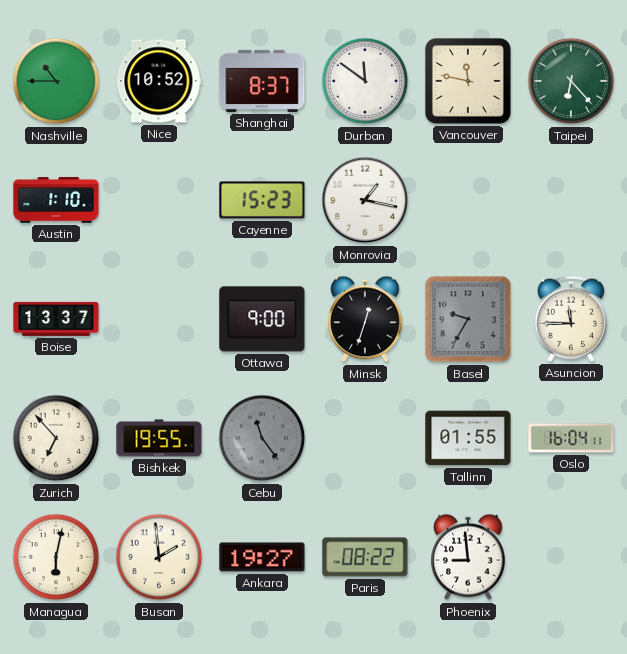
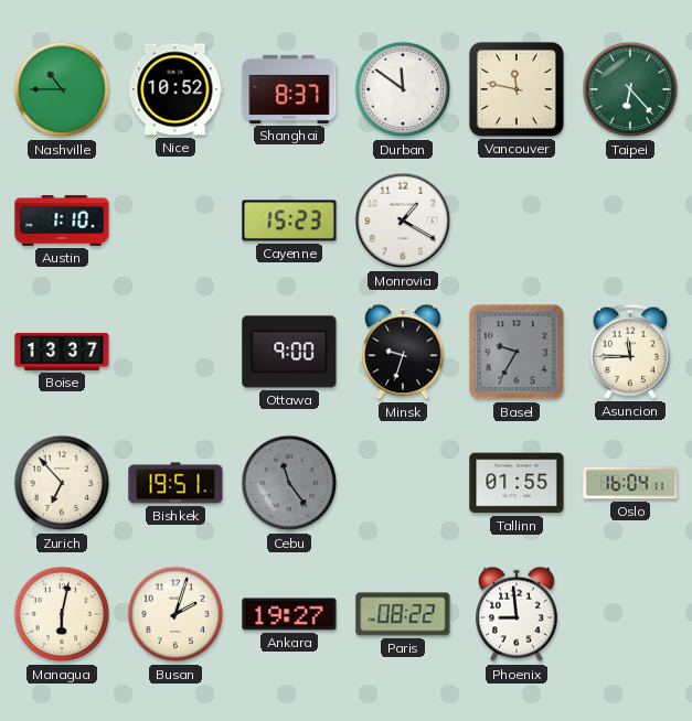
Monrovia: 1:17 -> 1:20 (403, 220)
Minsk: 12:33 -> 9:33 (403, 352)
Bishkek: 19:55 -> 19:51 (175, 483)
Busan: 1:59 -> 2:03 (175, 614)
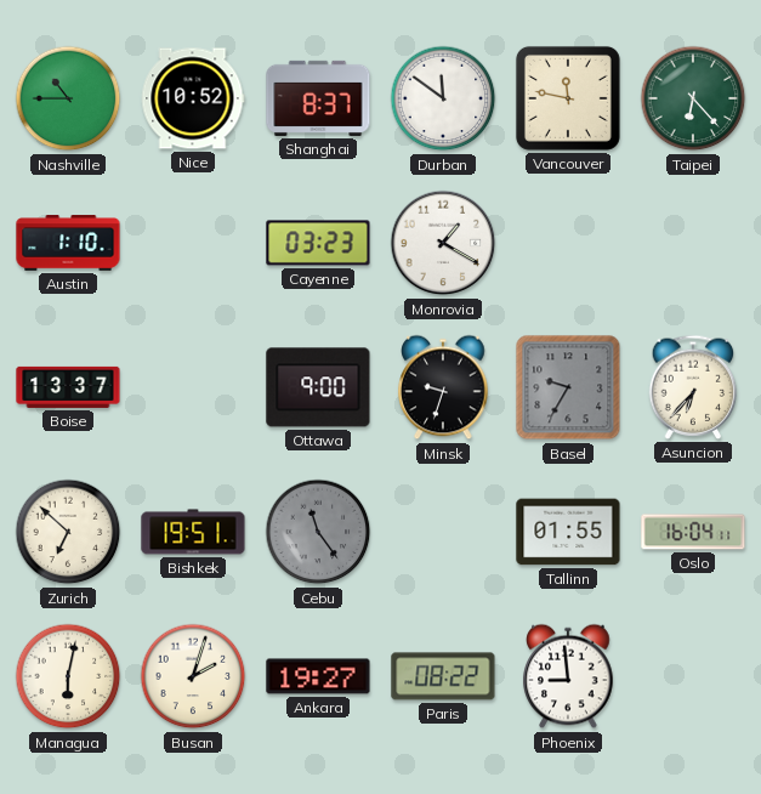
Cayenne: 15:23 -> 03:23 (318, 243)
Asuncion: 11:45 -> 6:37 (693, 387)
Zurich: 6:53 -> 6:52 (68, 532)
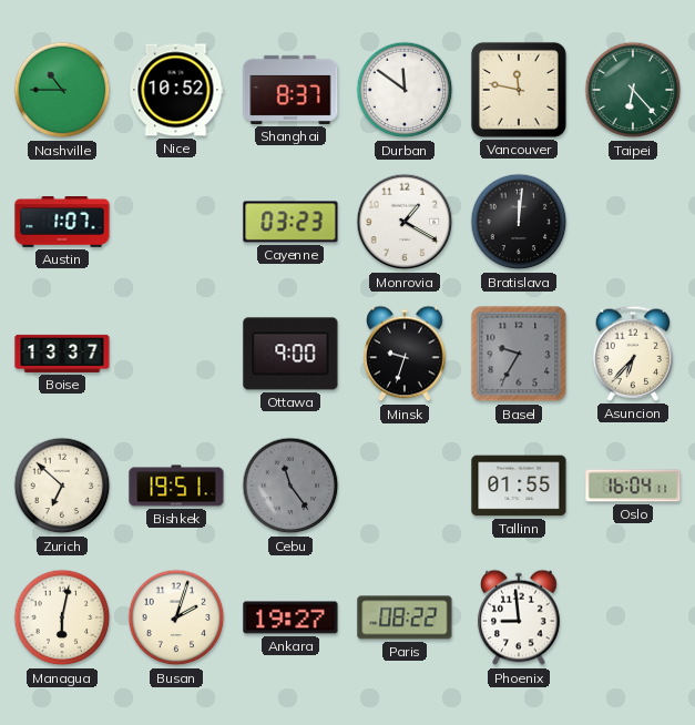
Austin: 1:10 -> 1:07 (62, 222)
Bratislava: none -> 12:01 (519, 222)
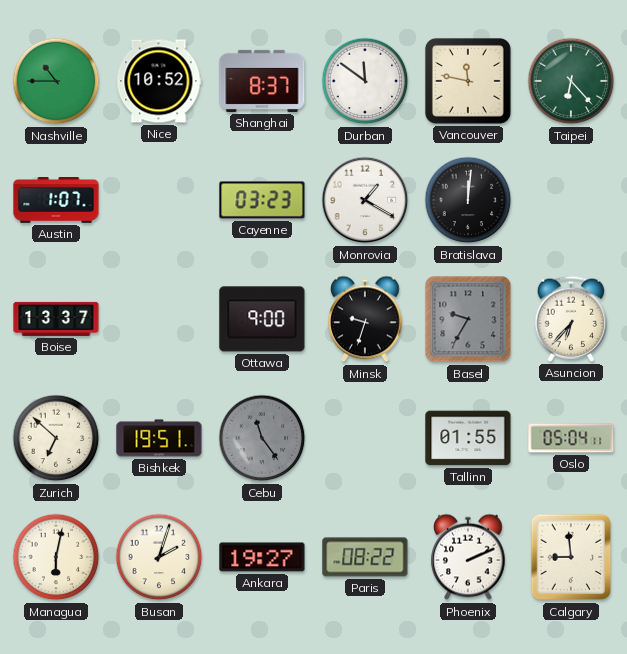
Oslo: 16:04 -> 05:04 (571, 438)
Phoenix: 8:59 -> 2:11 (468, 557)
Calgary: none -> 8:59 (571, 557)
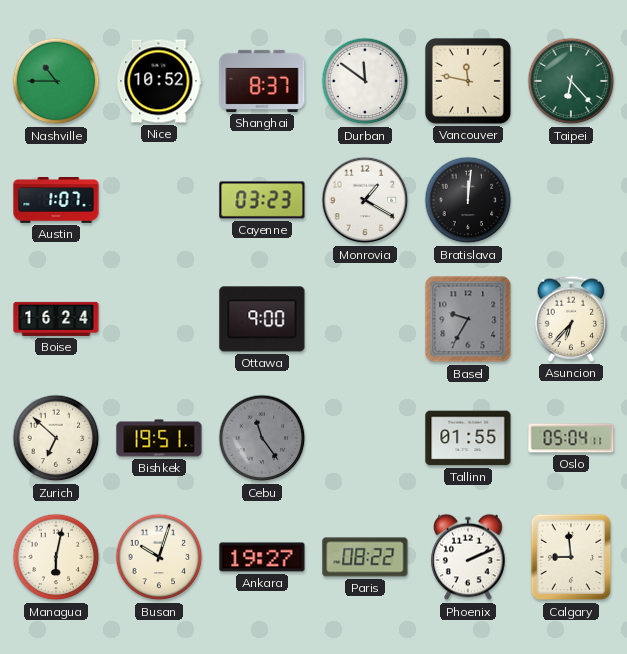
Boise: 13:37 -> 16:24 (56, 319)
Minsk: 9:33 -> none (365, 319)
Busan: 2:03 -> 10:03 (159, 557)
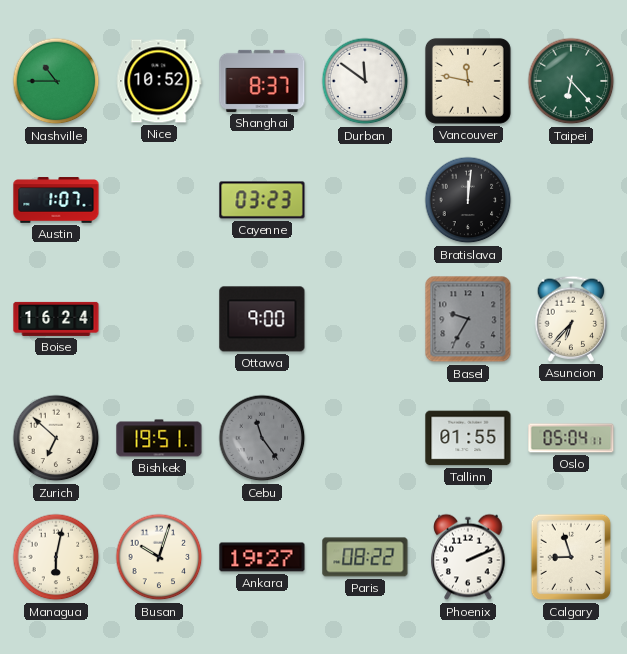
Monrovia: 1:20 -> none (365, 200)
Calgary: 8:59 -> 8:57 (571, 557)
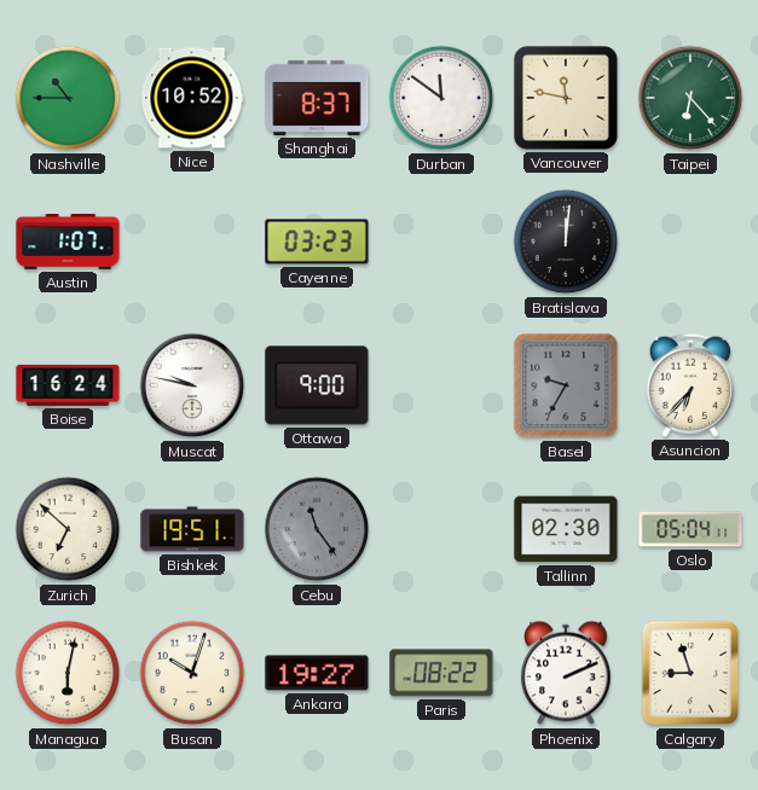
Muscat: none -> 9:47 (192, 385)
Tallinn: 01:55 -> 02:30 (566, 529)
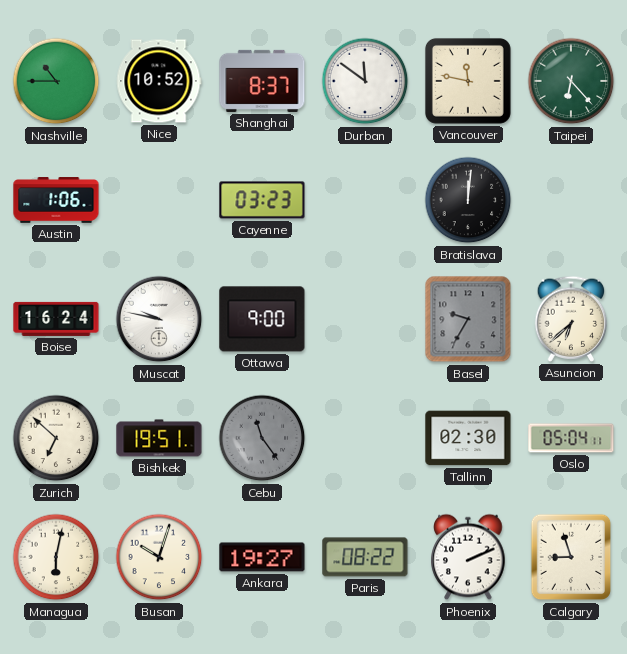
Austin: 1:07 -> 1:06 (56, 200)
Asuncion: 6:37 -> 6:38 (571, 319)
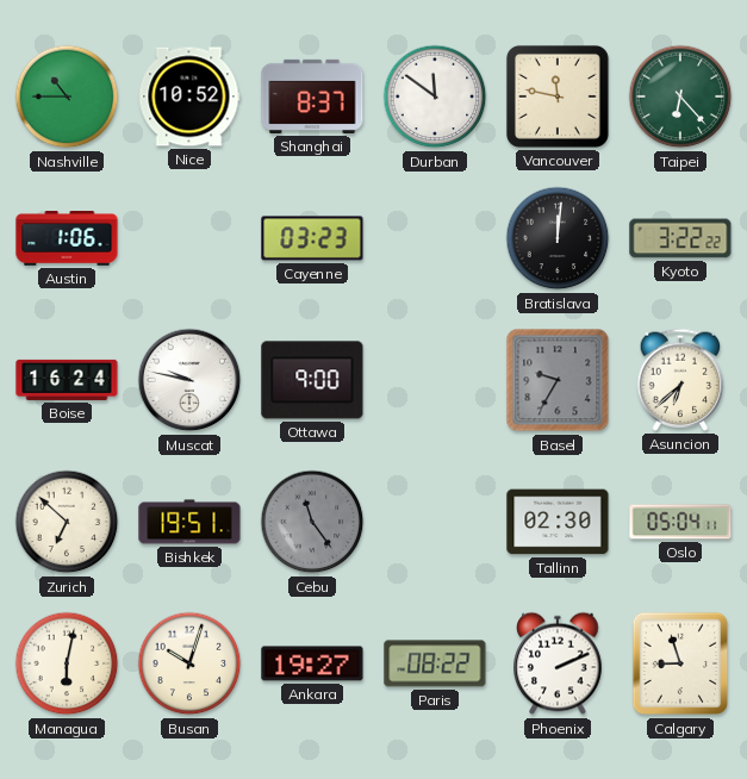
Kyoto: none -> 3:22 (680, 238)
